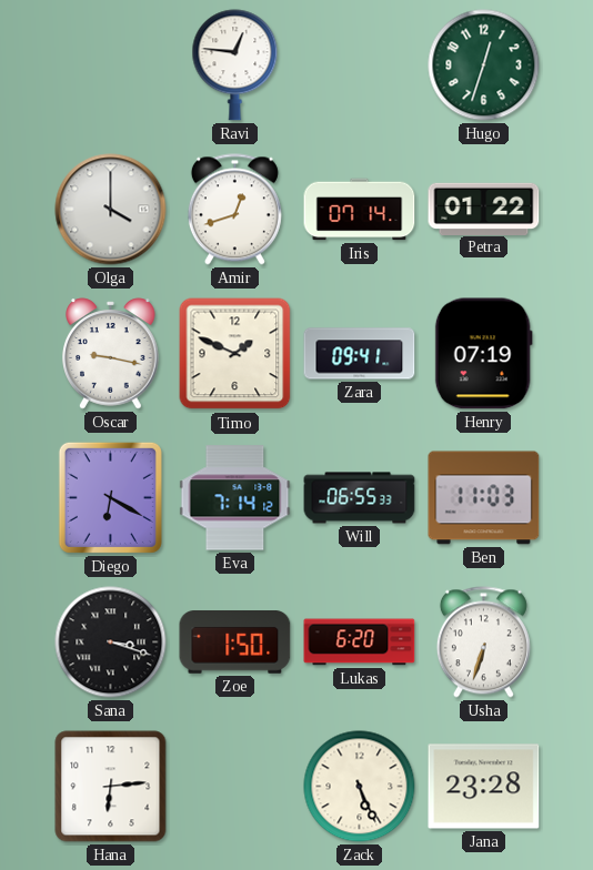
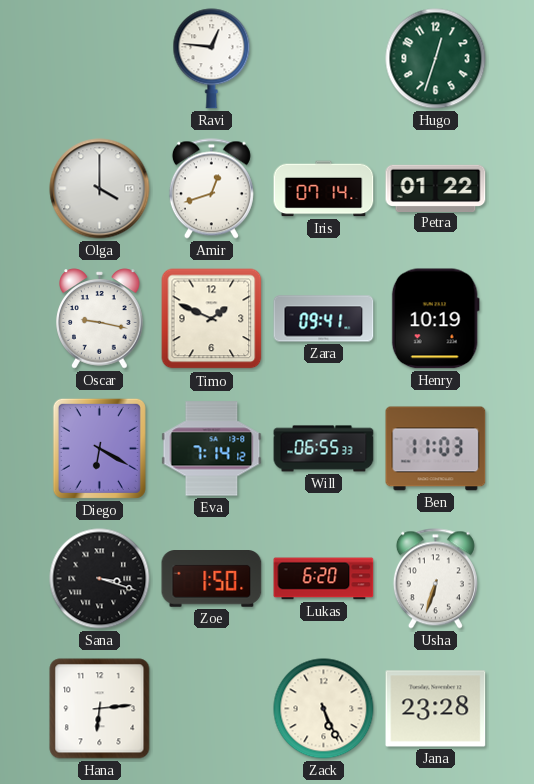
Henry: 07:19 -> 10:19 (435, 319)
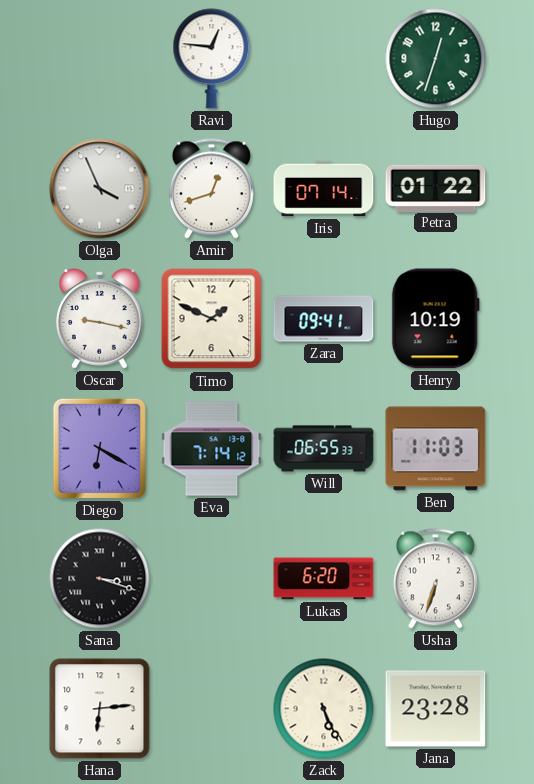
Olga: 4:00 -> 3:56 (100, 189)
Zoe: 1:50 -> none (212, 579)
